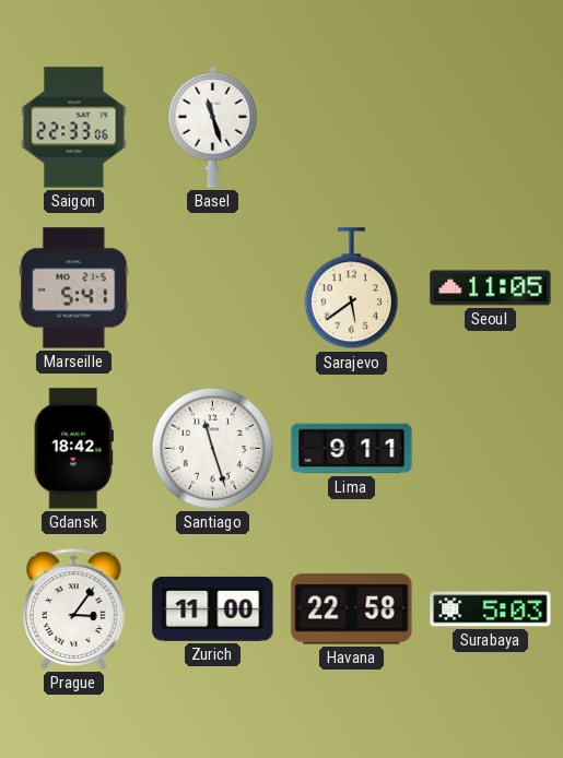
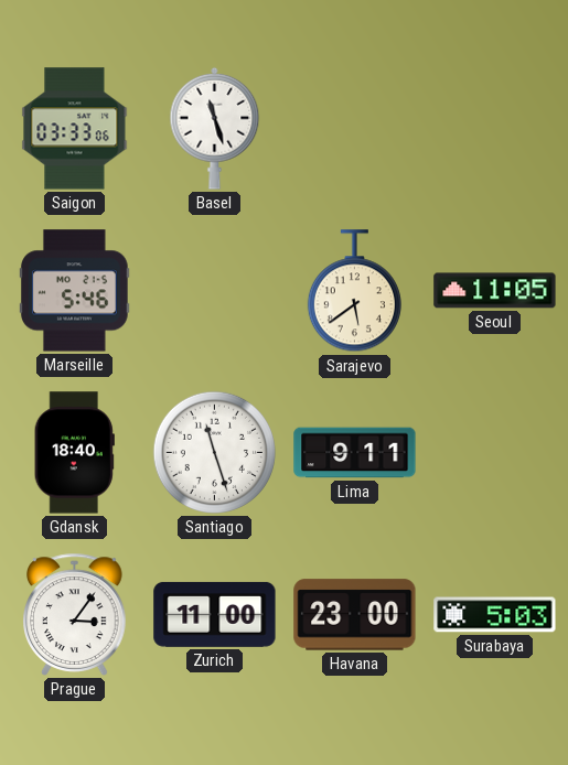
Saigon: 22:33 -> 03:33 (75, 129)
Marseille: 5:41 -> 5:46 (75, 291)
Gdansk: 18:42 -> 18:40 (74, 453)
Havana: 22:58 -> 23:00 (355, 615)
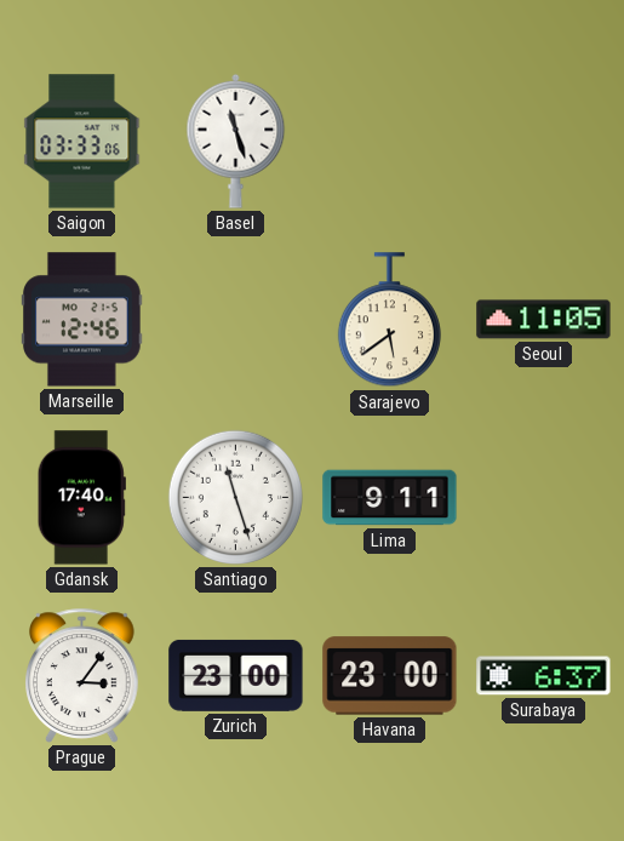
Marseille: 5:46 -> 12:46 (82, 320)
Gdansk: 18:40 -> 17:40 (81, 498)
Zurich: 11:00 -> 23:00 (236, 675)
Surabaya: 5:03 -> 6:37 (544, 676)
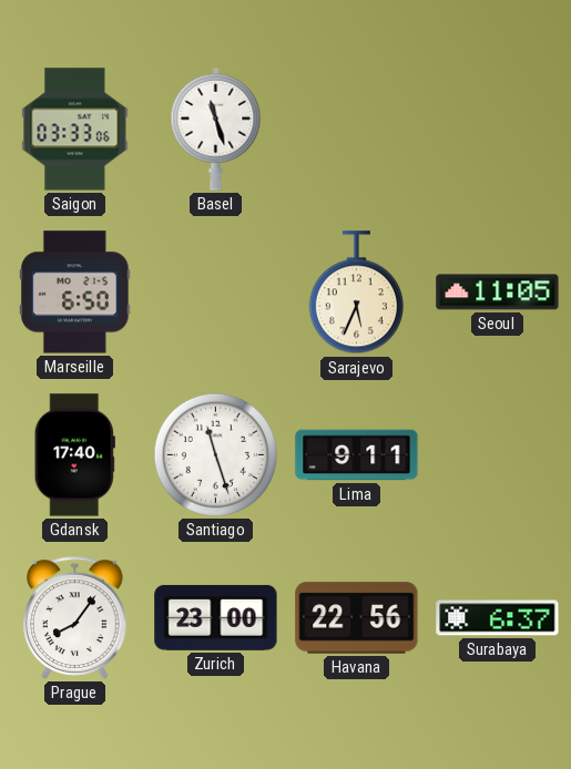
Marseille: 12:46 -> 6:50 (75, 293)
Sarajevo: 5:39 -> 5:34 (356, 293)
Prague: 3:06 -> 8:06 (75, 617)
Havana: 23:00 -> 22:56 (357, 618)
